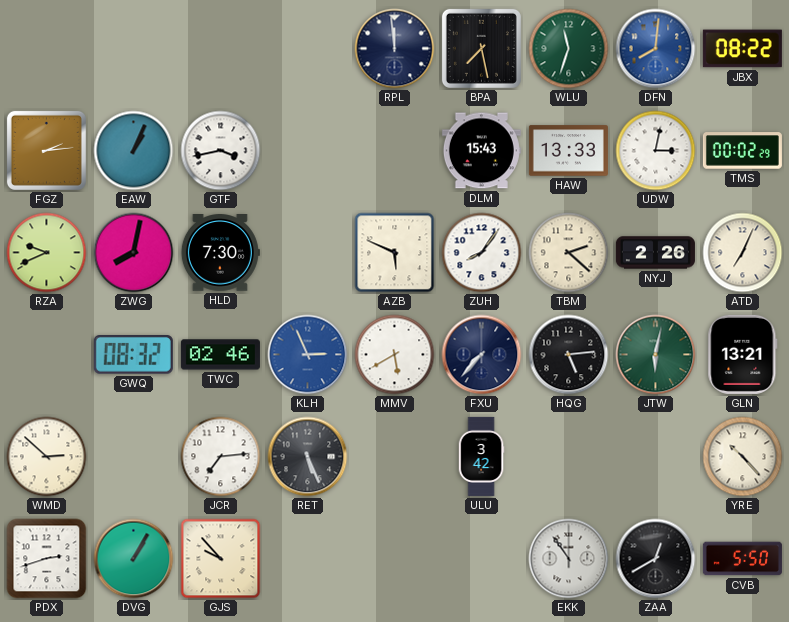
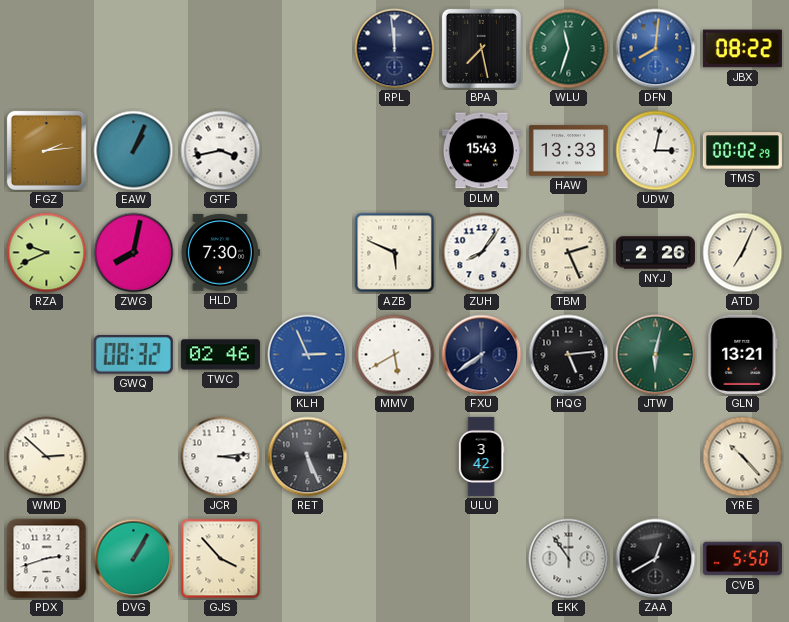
TBM: 2:22 -> 2:26 (569, 253)
FXU: 7:37 -> 7:39 (482, 355)
JCR: 7:14 -> 3:14 (221, 457)
GJS: 9:53 -> 3:53 (221, 559)
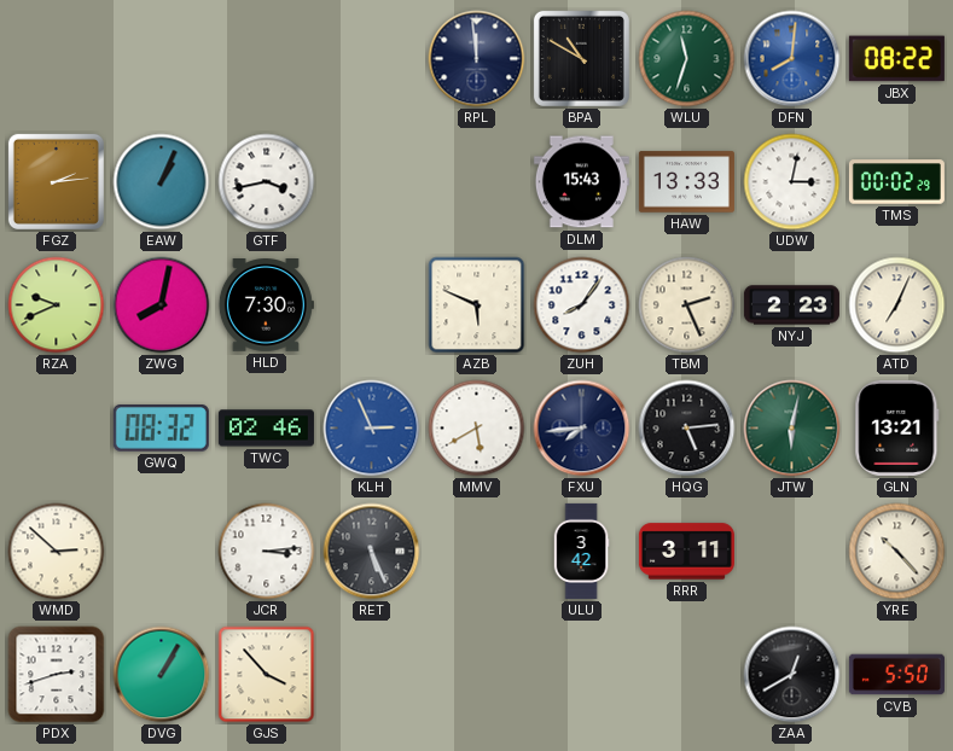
BPA: 7:28 -> 10:50 (581, 58)
NYJ: 2:26 -> 2:23 (791, 305)
FXU: 7:39 -> 7:44 (582, 429)
RRR: none -> 3:11 (686, 552)
EKK: 10:54 -> none (569, 559)
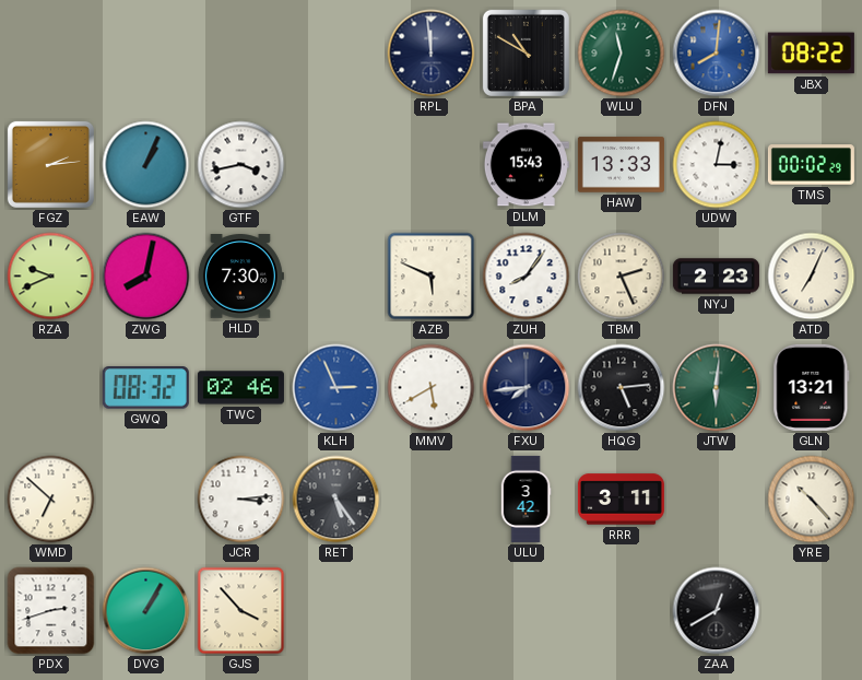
JTW: 6:02 -> 6:01 (717, 388)
WMD: 2:52 -> 6:52 (51, 500)
RET: 5:26 -> 5:24 (336, 500)
CVB: 5:50 -> none (896, 675)
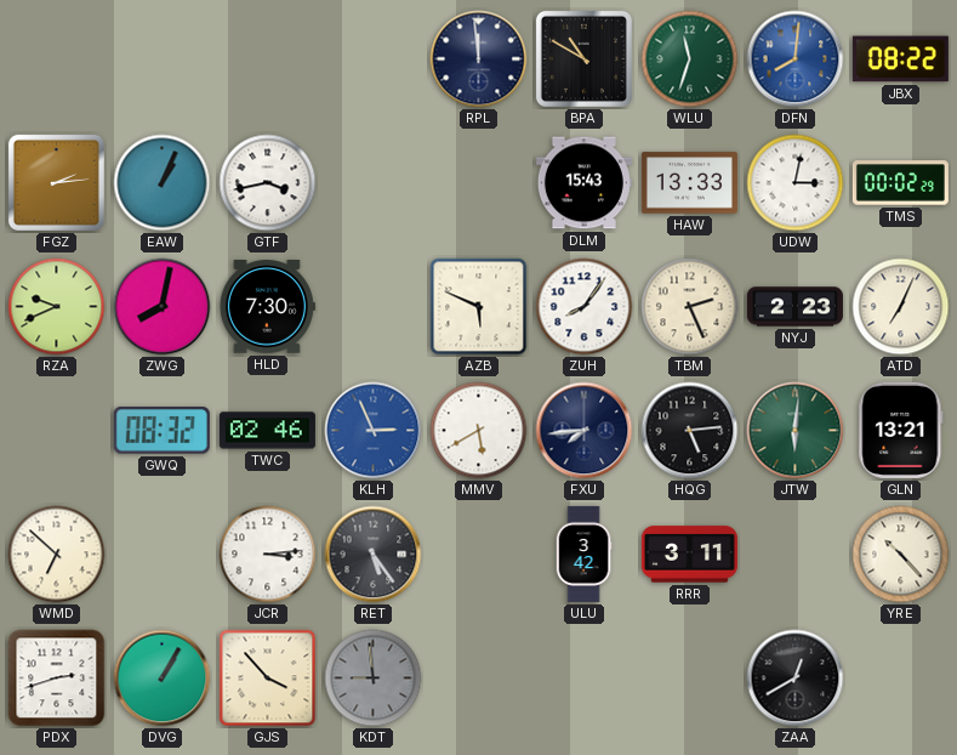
KDT: none -> 8:59 (374, 679)
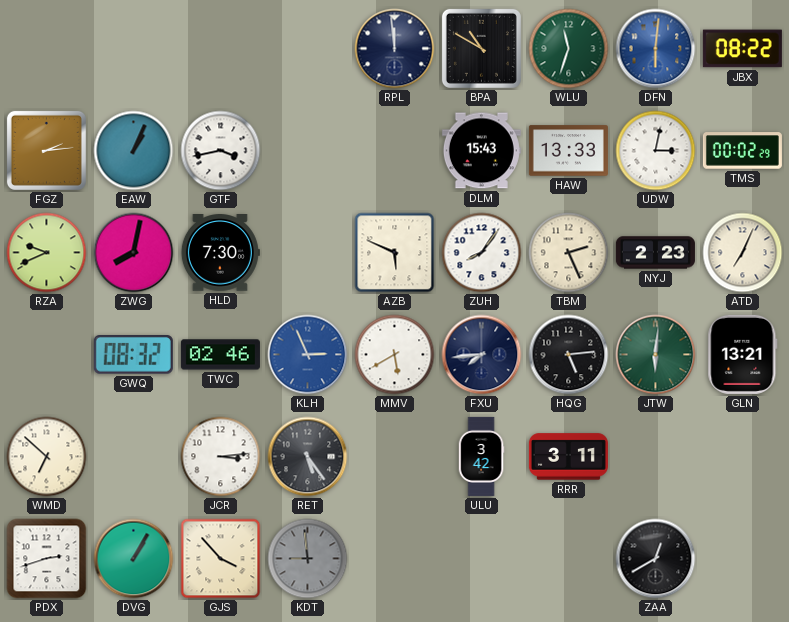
DFN: 8:01 -> 6:01 (656, 49)
YRE: 10:23 -> none (901, 555)
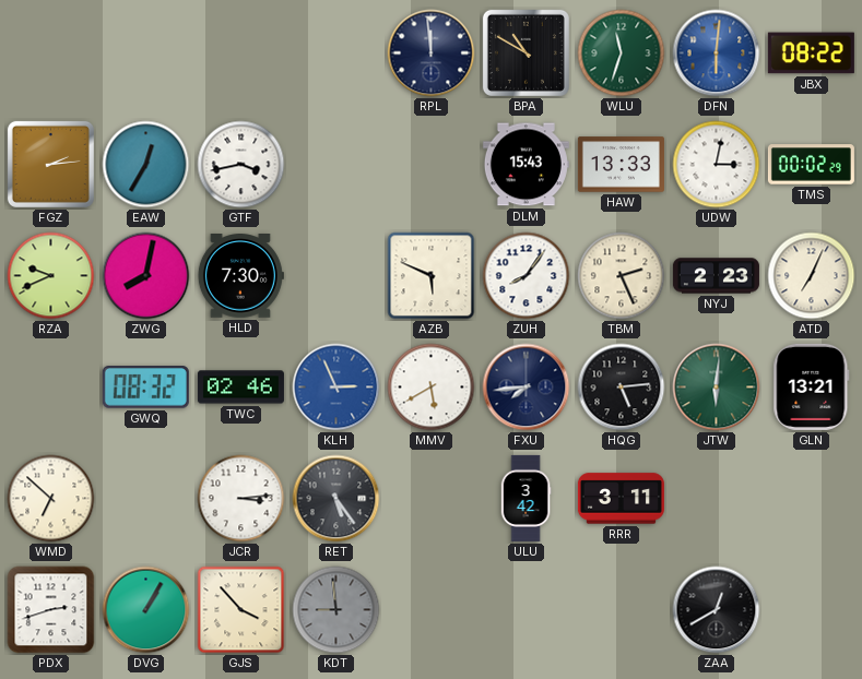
EAW: 1:04 -> 12:35 (146, 165)
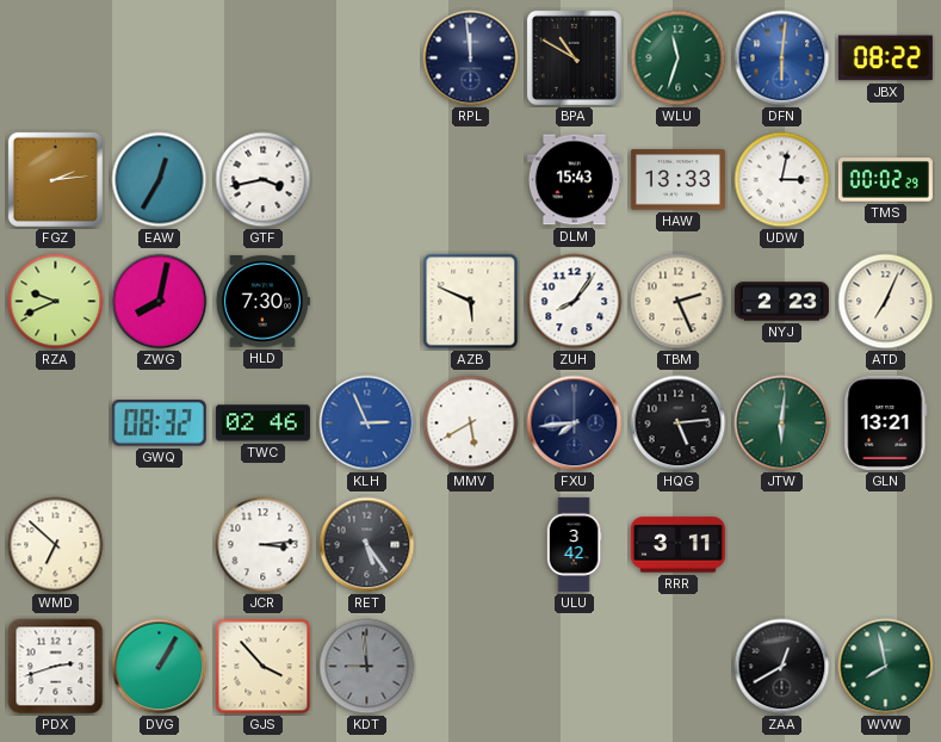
WVW: none -> 7:58 (886, 667)
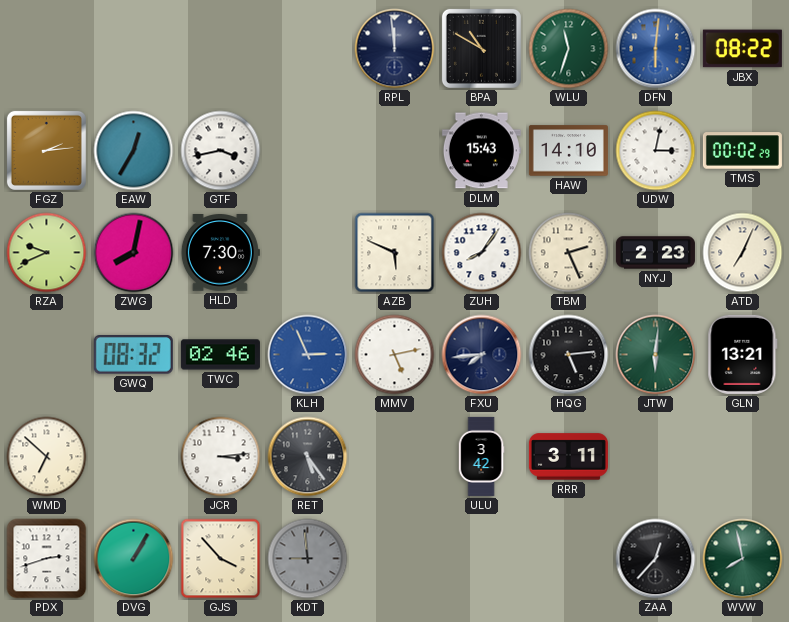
HAW: 13:33 -> 14:10 (568, 151)
MMV: 5:40 -> 5:13 (395, 355)
ZAA: 12:40 -> 12:37 (656, 559)
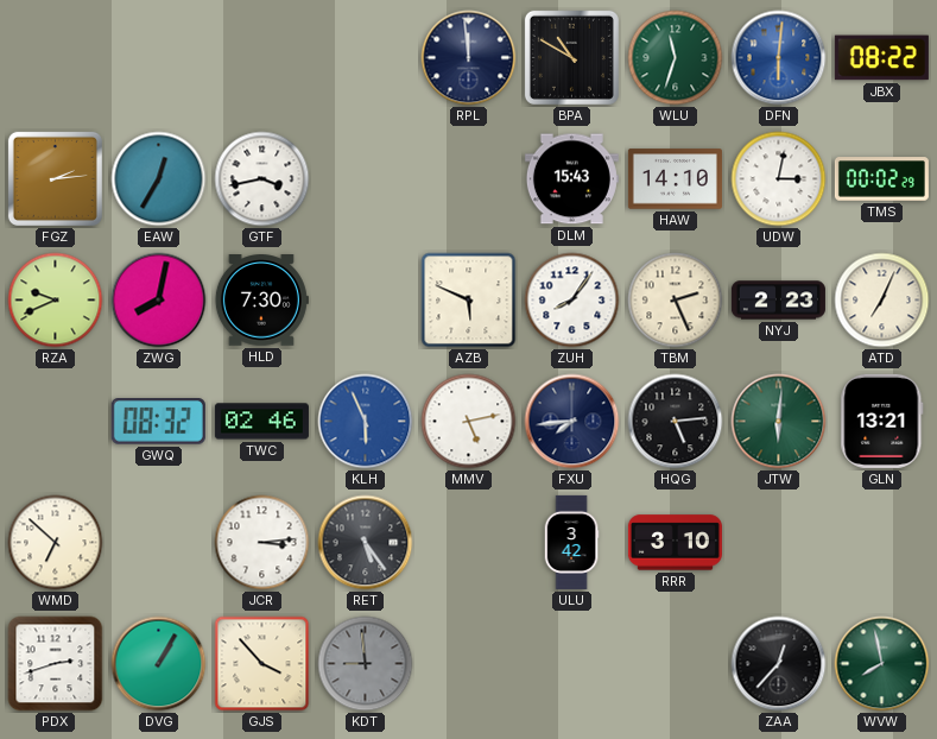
KLH: 2:56 -> 5:56 (366, 422)
RRR: 3:11 -> 3:10 (675, 543)
